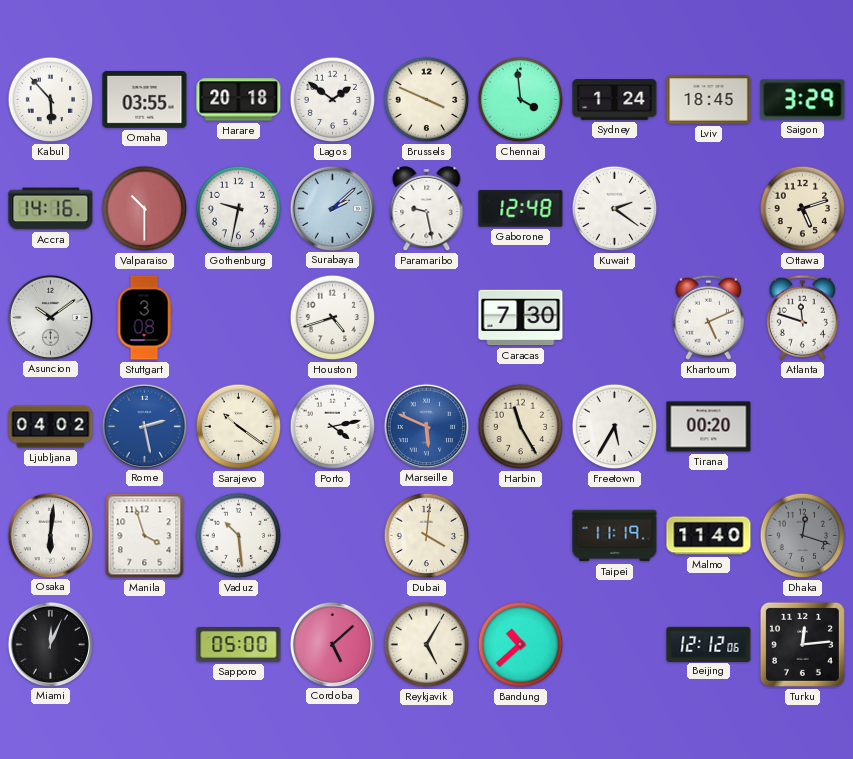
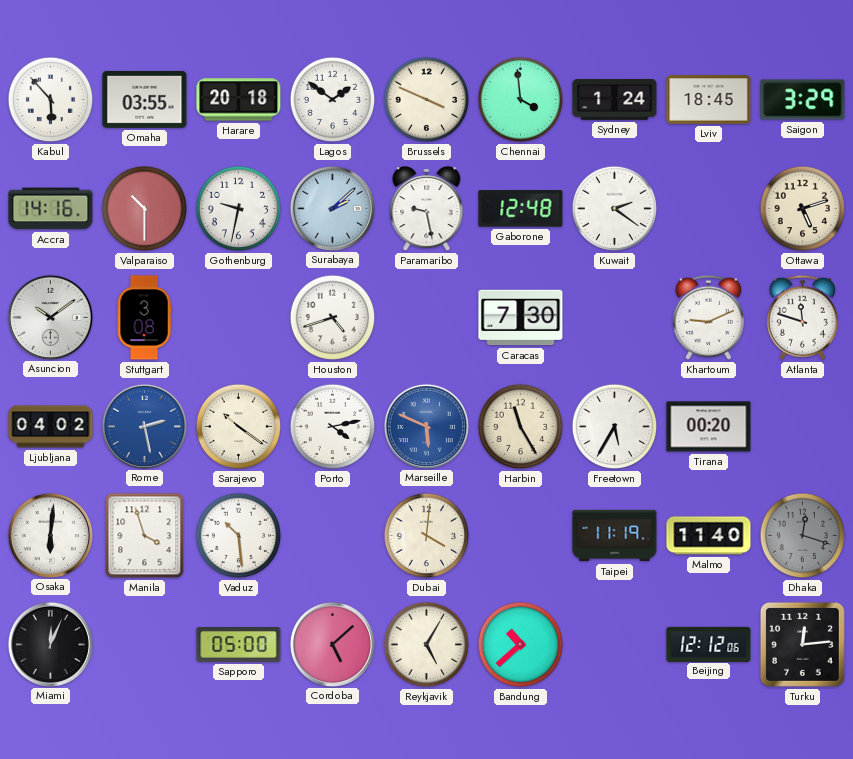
Khartoum: 5:11 -> 9:11 (708, 317)
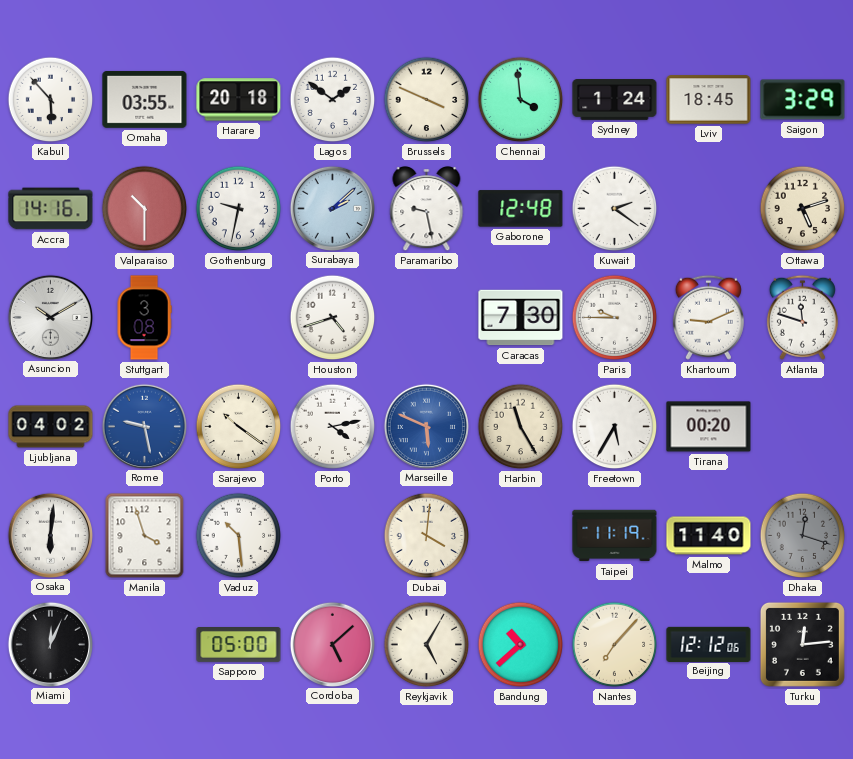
Asuncion: 10:09 -> 10:10 (50, 317)
Paris: none -> 9:45 (615, 318)
Rome: 2:28 -> 9:28 (144, 426)
Nantes: none -> 7:07 (615, 645)
